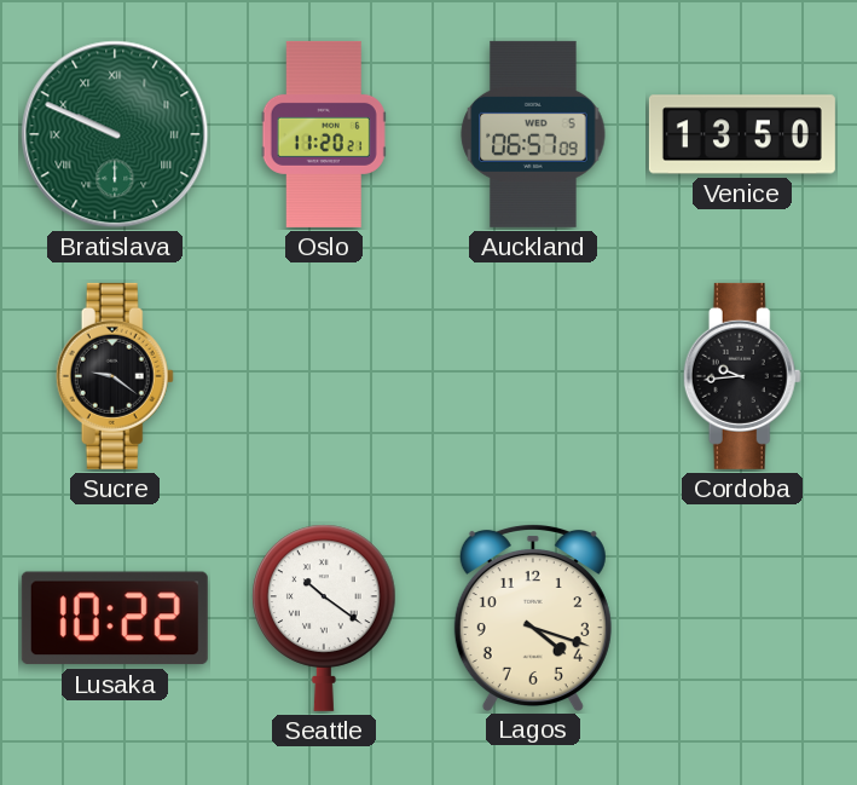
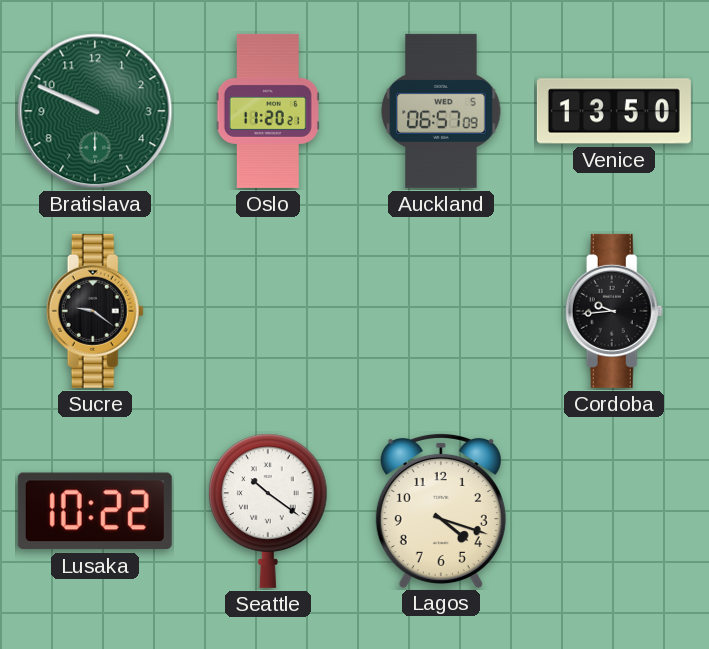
Bratislava numerals: Roman -> Arabic (95, 111)
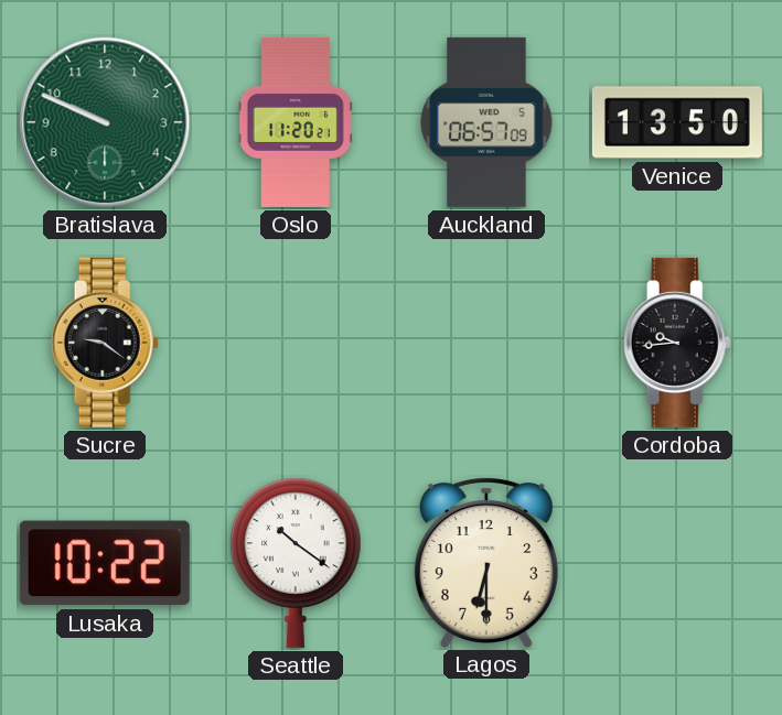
Lagos: 4:18 -> 6:30 (486, 562)
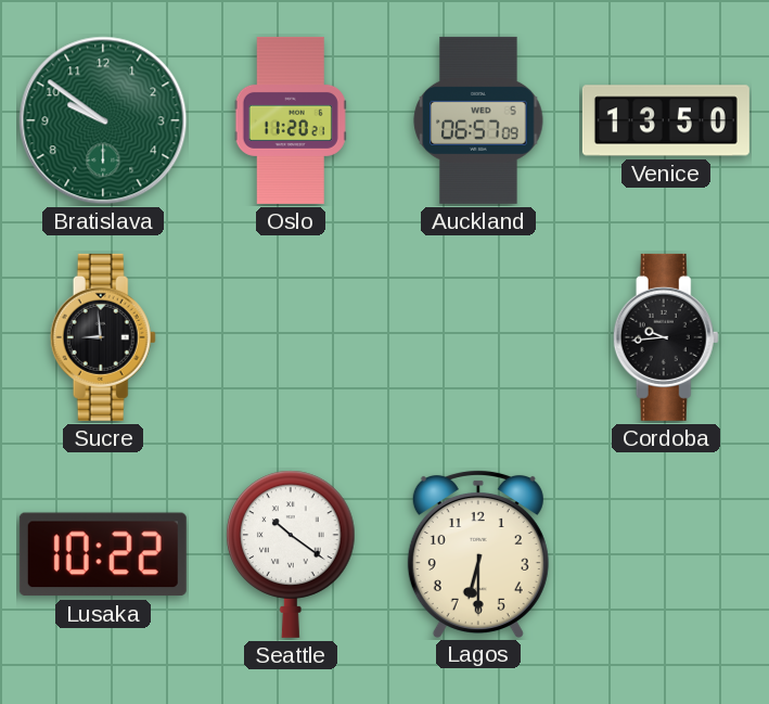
Bratislava: 9:49 -> 9:51 (103, 120)
Sucre: 9:21 -> 8:59 (103, 337)
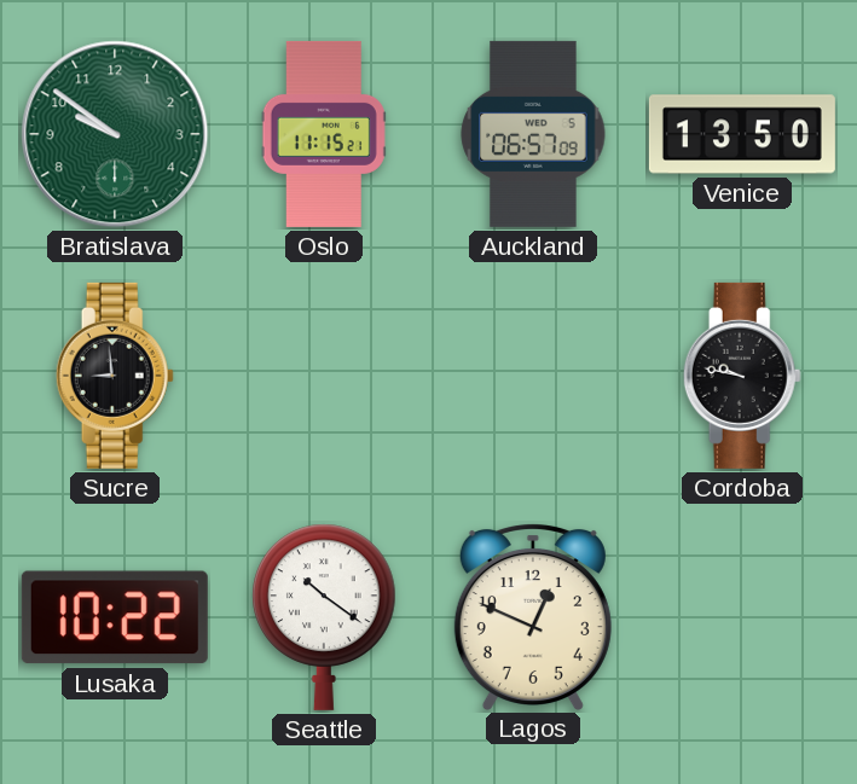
Oslo: 11:20 -> 11:15 (324, 134)
Cordoba: 9:44 -> 9:47 (742, 376)
Lagos: 6:30 -> 12:49 (533, 616)
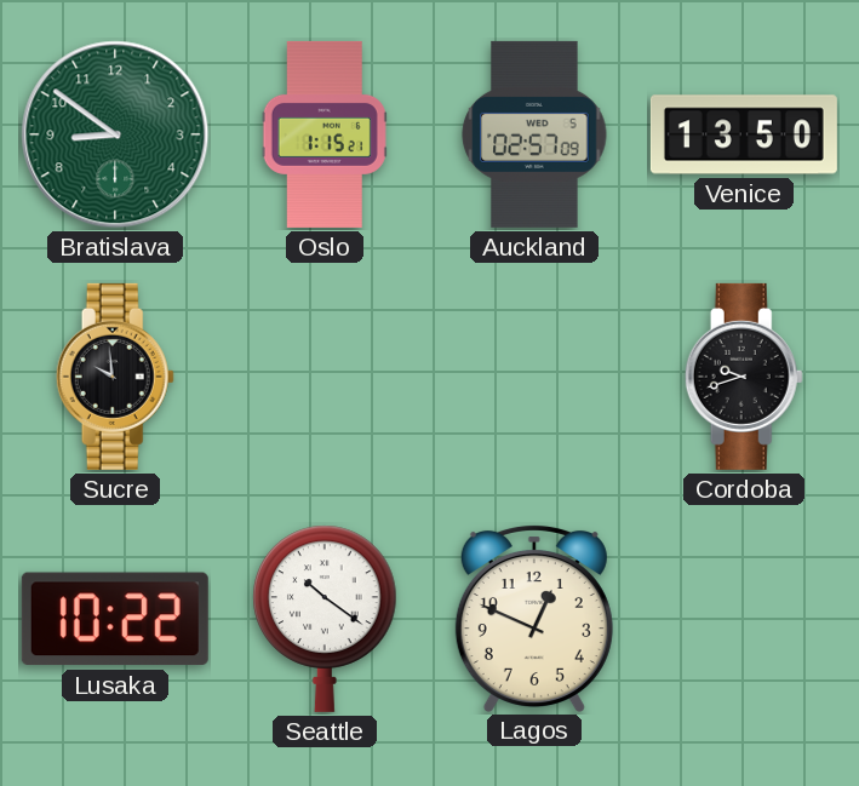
Bratislava: 9:51 -> 8:51 (115, 134)
Oslo: 11:15 -> 1:15 (325, 134)
Auckland: 06:57 -> 02:57 (534, 134)
Sucre: 8:59 -> 9:59 (115, 377)
Cordoba: 9:47 -> 9:42 (744, 377)
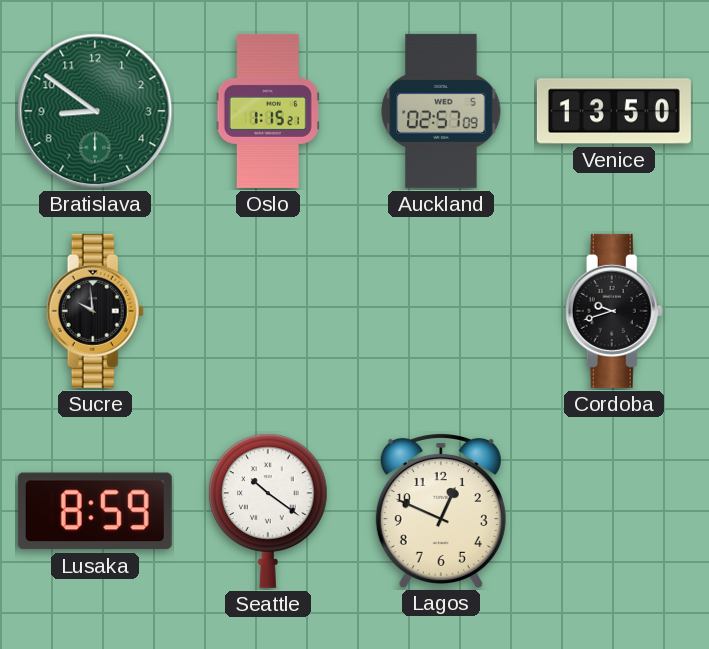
Lusaka: 10:22 -> 8:59 (95, 511)
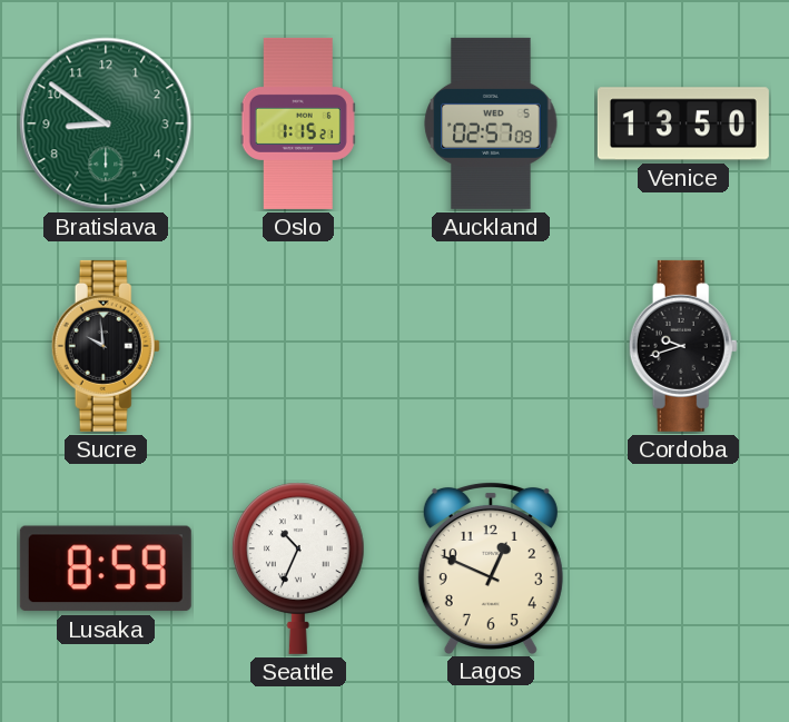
Seattle: 10:21 -> 10:34 (298, 568)
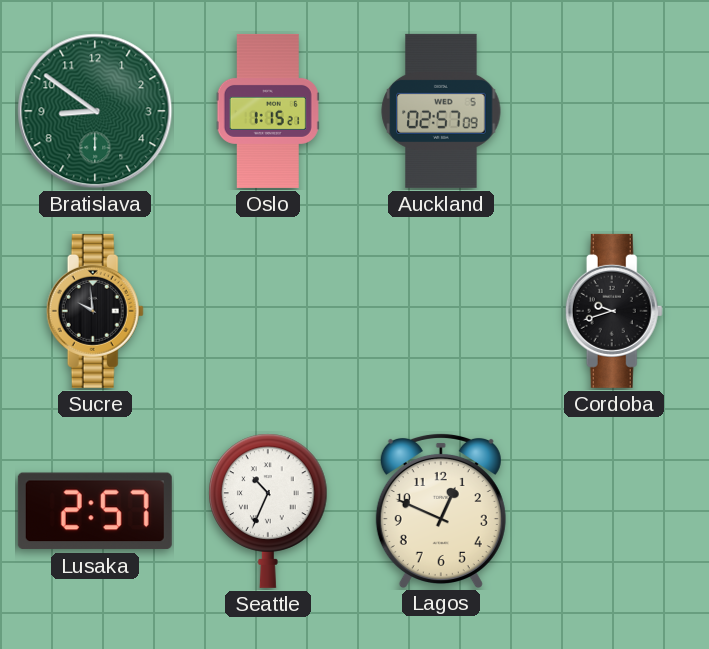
Venice: 13:50 -> none (683, 123)
Lusaka: 8:59 -> 2:57 (95, 511)
